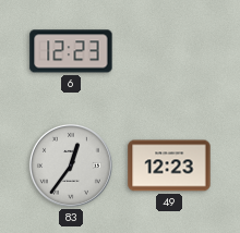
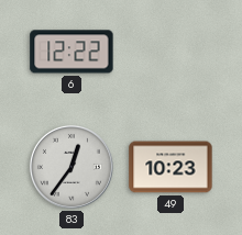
6: 12:23 -> 12:22 (71, 52)
49: 12:23 -> 10:23 (170, 167)
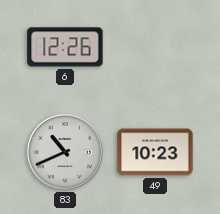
6: 12:22 -> 12:26 (65, 47)
83: 12:36 -> 10:41 (65, 152)
